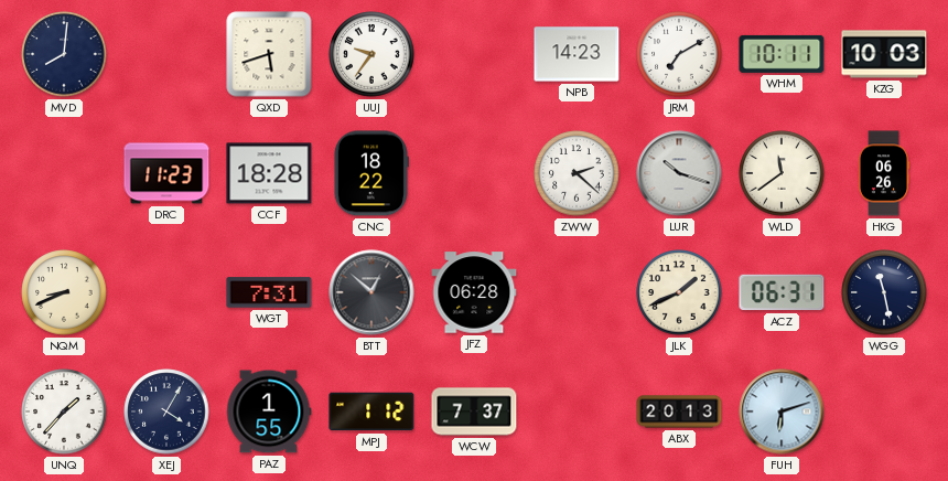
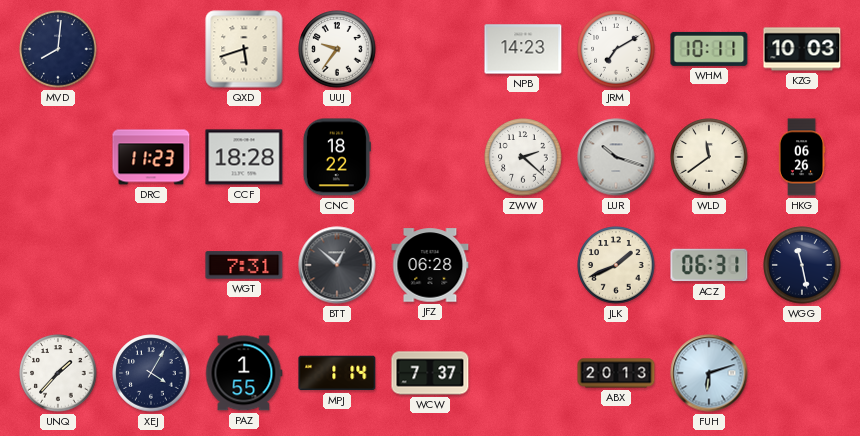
NQM: 8:41 -> none (64, 292)
MPJ: 1:12 -> 1:14 (337, 373)
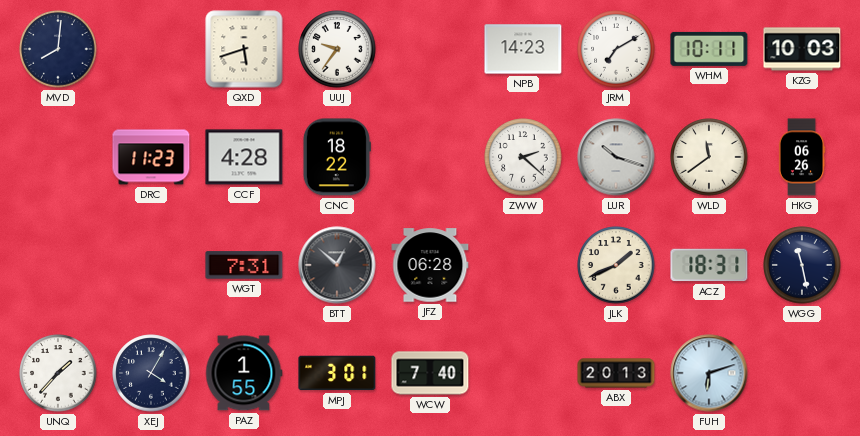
CCF: 18:28 -> 4:28 (244, 157)
ACZ: 06:31 -> 18:31 (709, 265)
MPJ: 1:14 -> 3:01 (337, 373)
WCW: 7:37 -> 7:40 (430, 373)
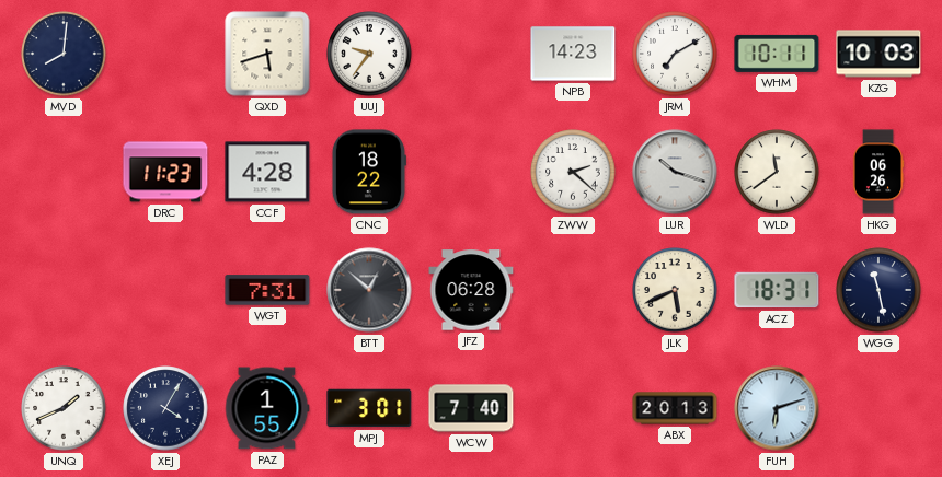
JLK: 1:41 -> 5:41 (675, 290)
UNQ: 1:37 -> 1:41 (64, 408)
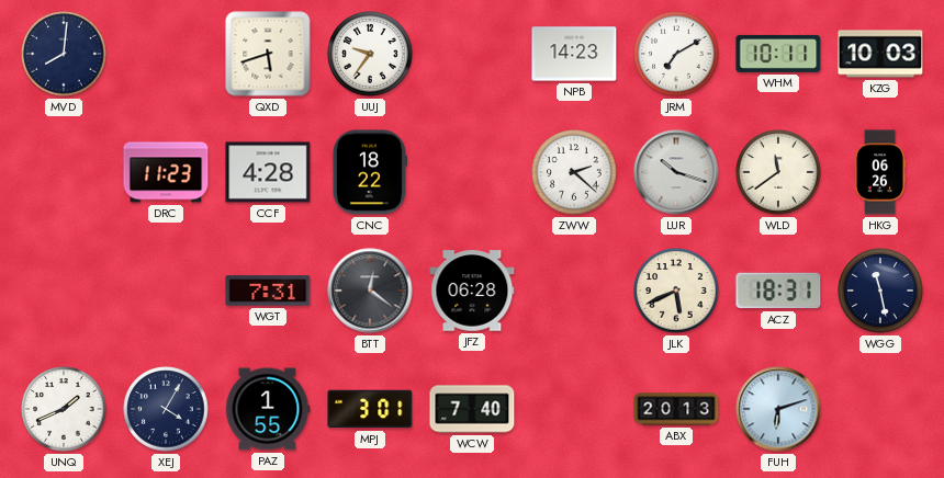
BTT: 12:52 -> 12:21 (370, 291)
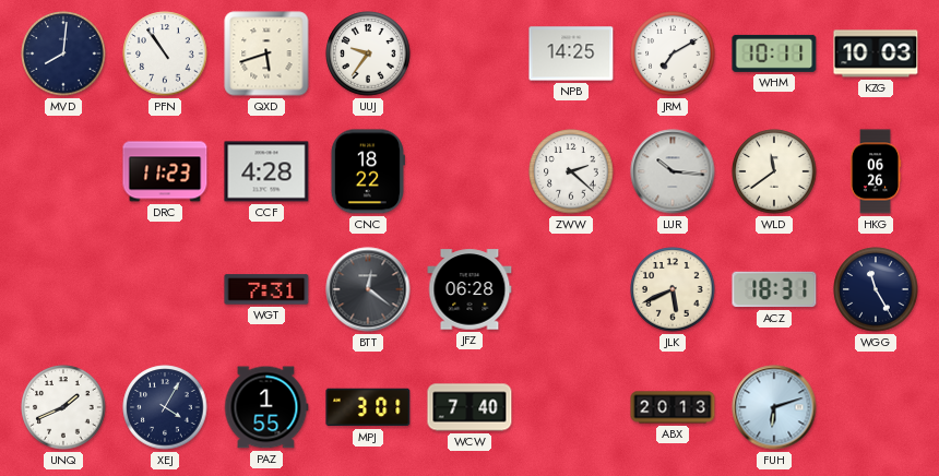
PFN: none -> 10:54 (165, 53)
NPB: 14:23 -> 14:25 (571, 53)
LUR: 10:18 -> 10:16 (673, 171)
WGG: 11:28 -> 11:25 (876, 289)
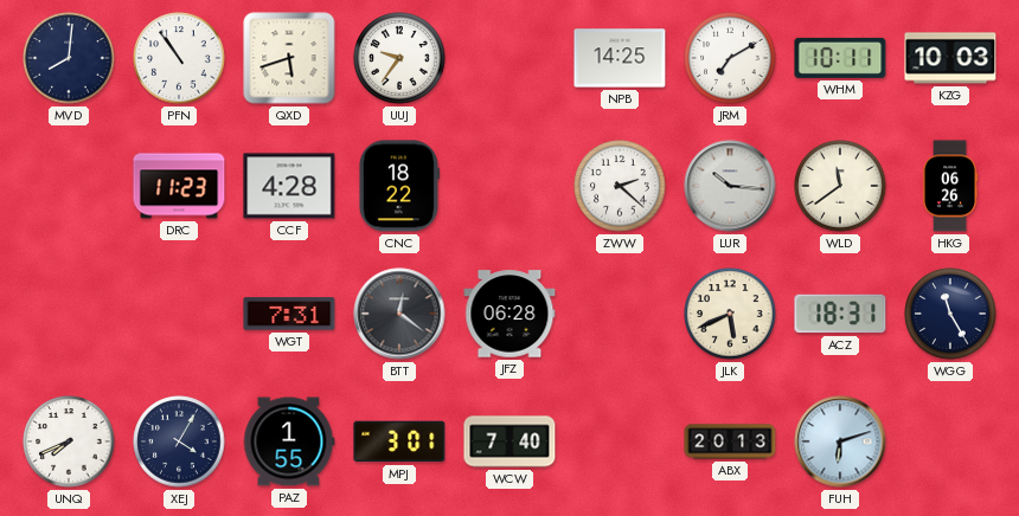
UNQ: 1:41 -> 7:41 (69, 441)
